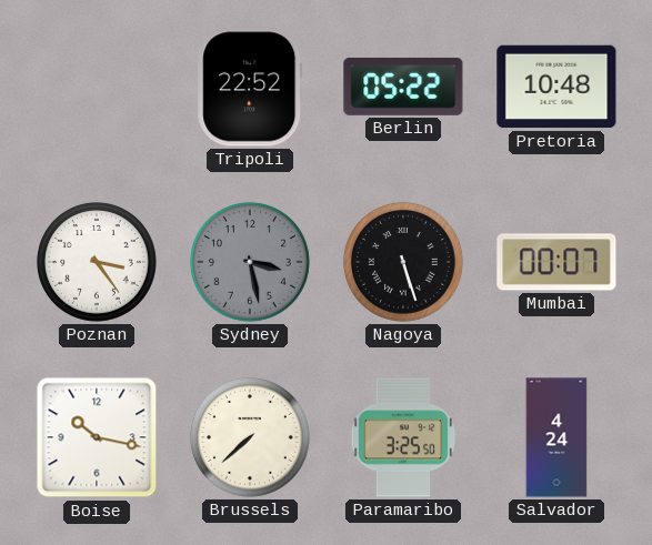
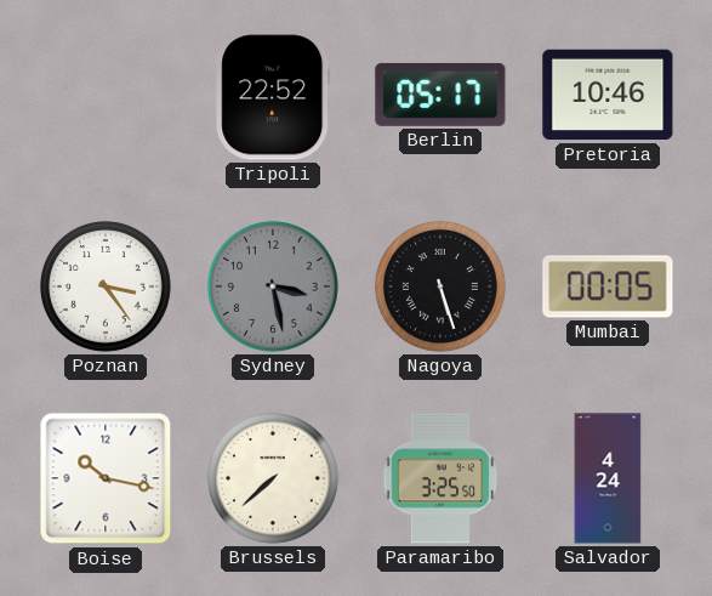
Berlin: 05:22 -> 05:17 (440, 95)
Pretoria: 10:48 -> 10:46 (608, 95)
Mumbai: 00:07 -> 00:05 (608, 286)
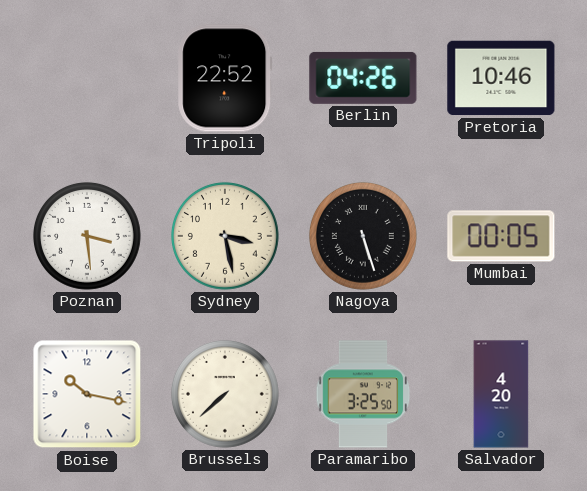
Berlin: 05:17 -> 04:26 (363, 78)
Poznan: 3:24 -> 3:29 (87, 236)
Sydney dial: grey -> cream (225, 236)
Salvador: 4:24 -> 4:20 (501, 394)
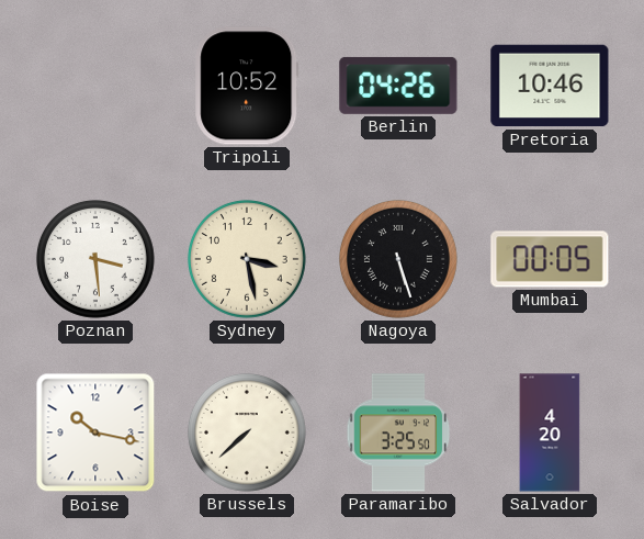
Tripoli: 22:52 -> 10:52 (247, 86)
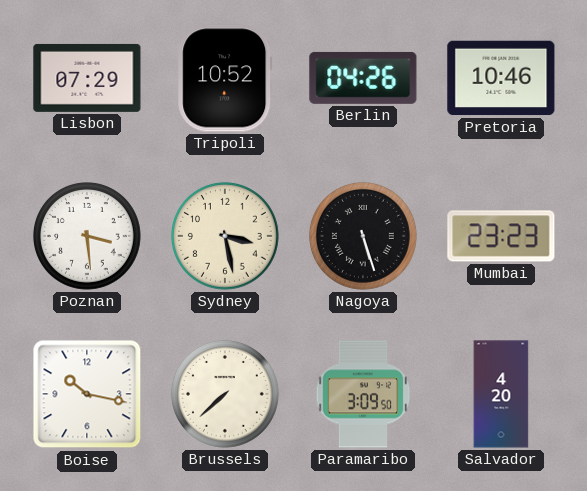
Lisbon: none -> 07:29 (87, 78)
Mumbai: 00:05 -> 23:23 (501, 236)
Paramaribo: 3:25 -> 3:09 (363, 394)
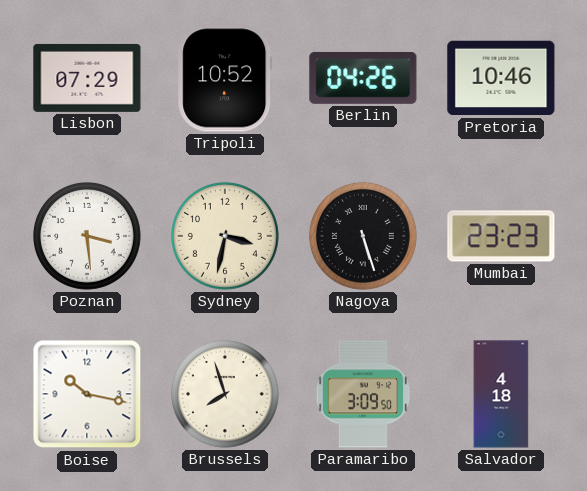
Sydney: 3:28 -> 3:32 (225, 236)
Brussels: 7:38 -> 7:57 (225, 394)
Salvador: 4:20 -> 4:18 (501, 394)
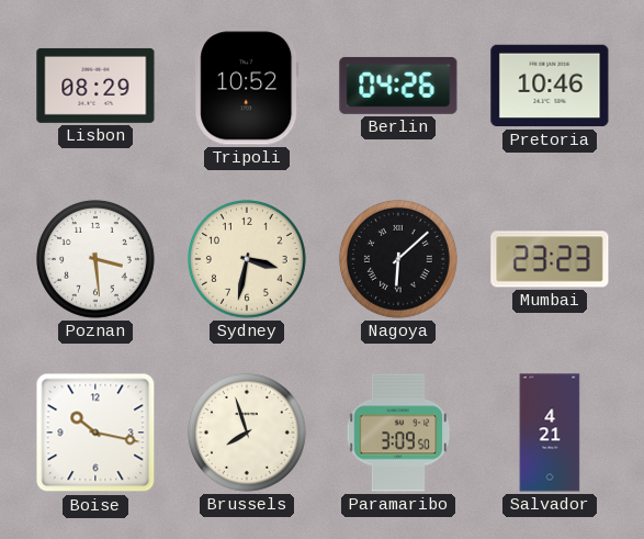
Lisbon: 07:29 -> 08:29 (95, 86)
Nagoya: 5:27 -> 6:08 (398, 259)
Salvador: 4:18 -> 4:21 (550, 433)
